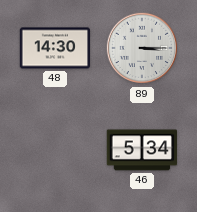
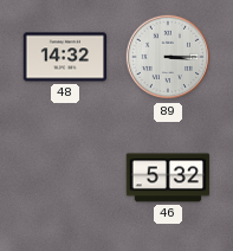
48: 14:30 -> 14:32 (65, 57)
46: 5:34 -> 5:32 (168, 178)
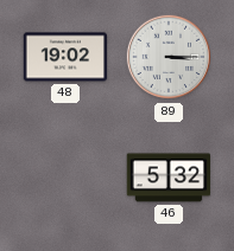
48: 14:32 -> 19:02 (65, 57)
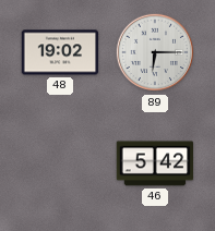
89: 3:15 -> 6:15 (155, 52)
46: 5:32 -> 5:42 (155, 163)
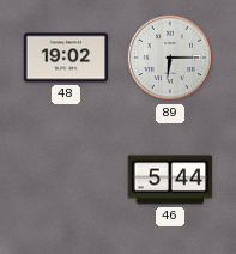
46: 5:42 -> 5:44 (170, 180)
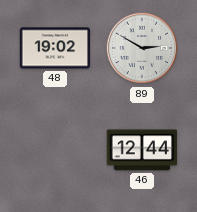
89: 6:15 -> 2:50 (142, 48)
46: 5:44 -> 12:44 (142, 150)
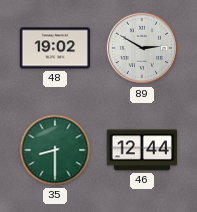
35: none -> 8:30 (55, 150)
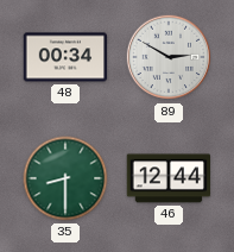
48: 19:02 -> 00:34 (65, 57)
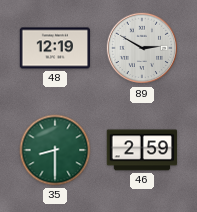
48: 00:34 -> 12:19 (55, 48)
46: 12:44 -> 2:59 (142, 150)
